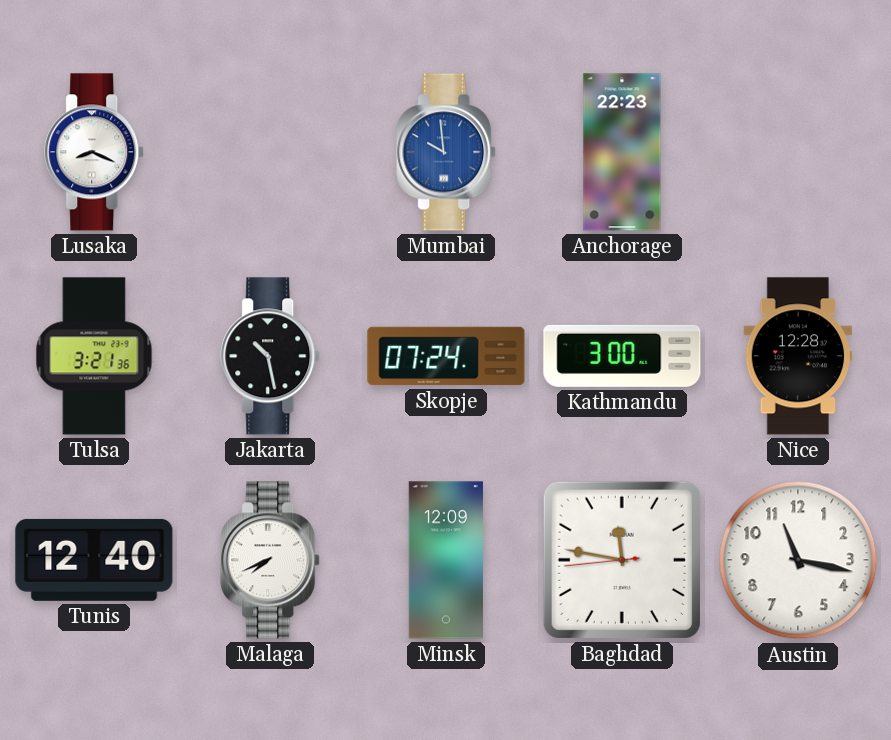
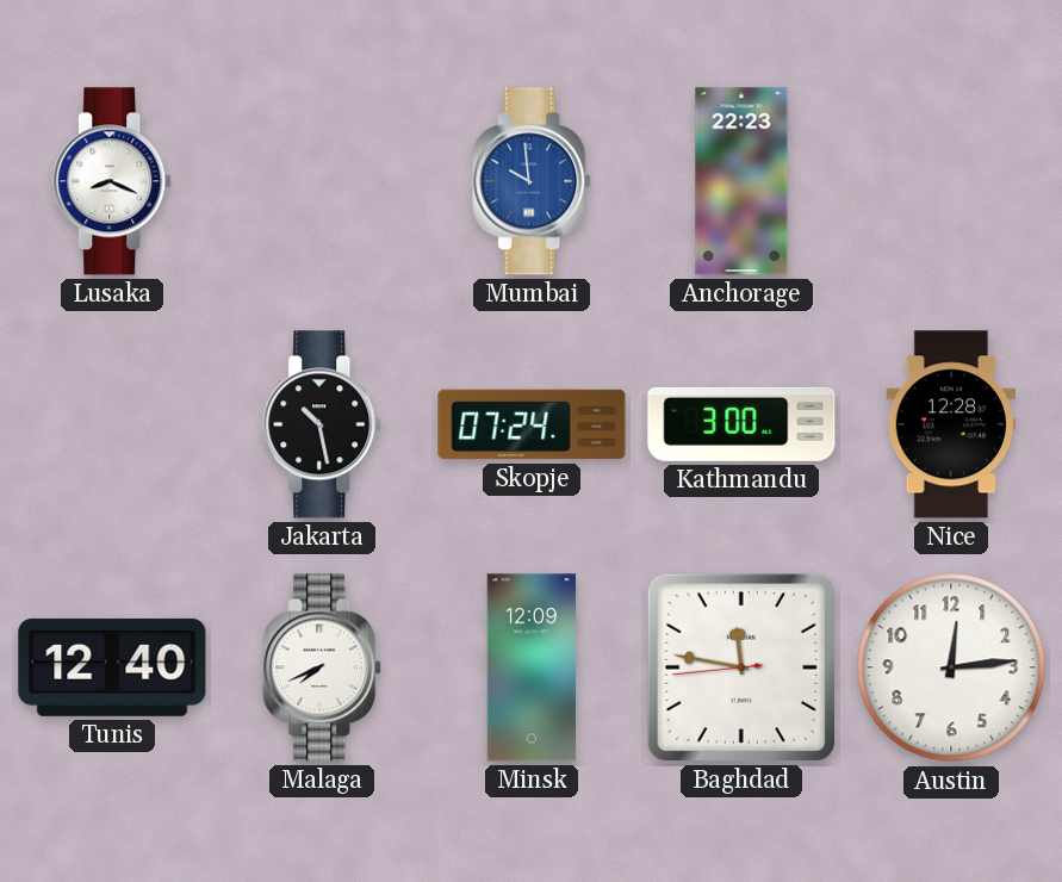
Tulsa: 3:21 -> none (94, 356)
Austin: 11:17 -> 12:14 (951, 667)
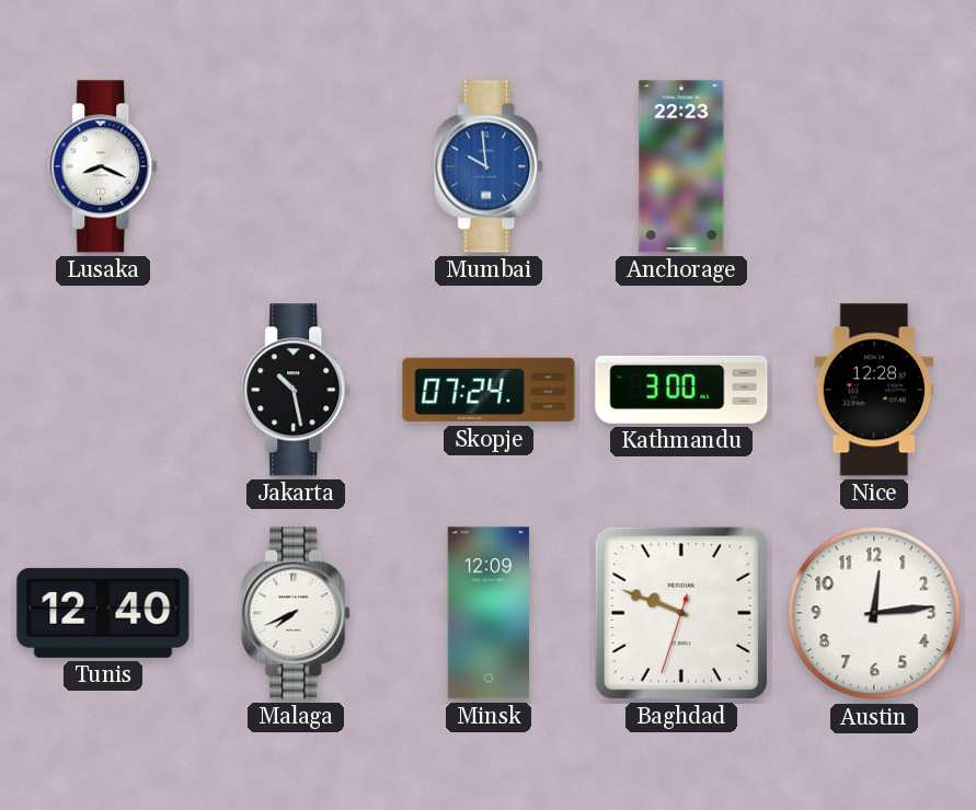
Baghdad: 11:46 -> 9:48 (681, 613)
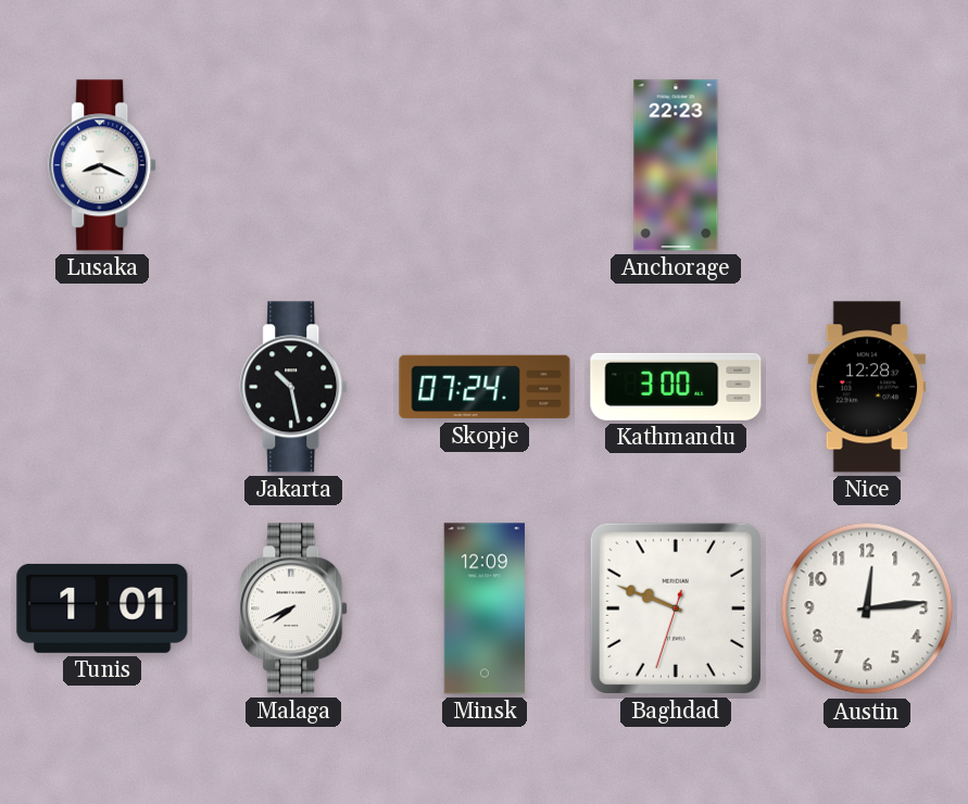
Mumbai: 9:59 -> none (490, 166)
Tunis: 12:40 -> 1:01 (102, 608)
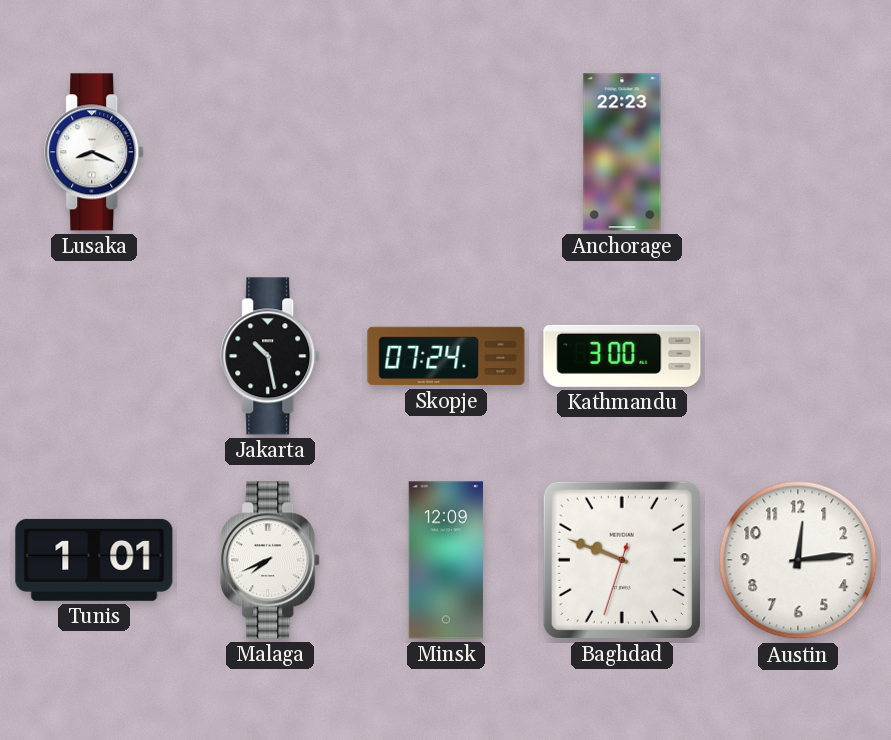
Nice: 12:28 -> none (867, 387)
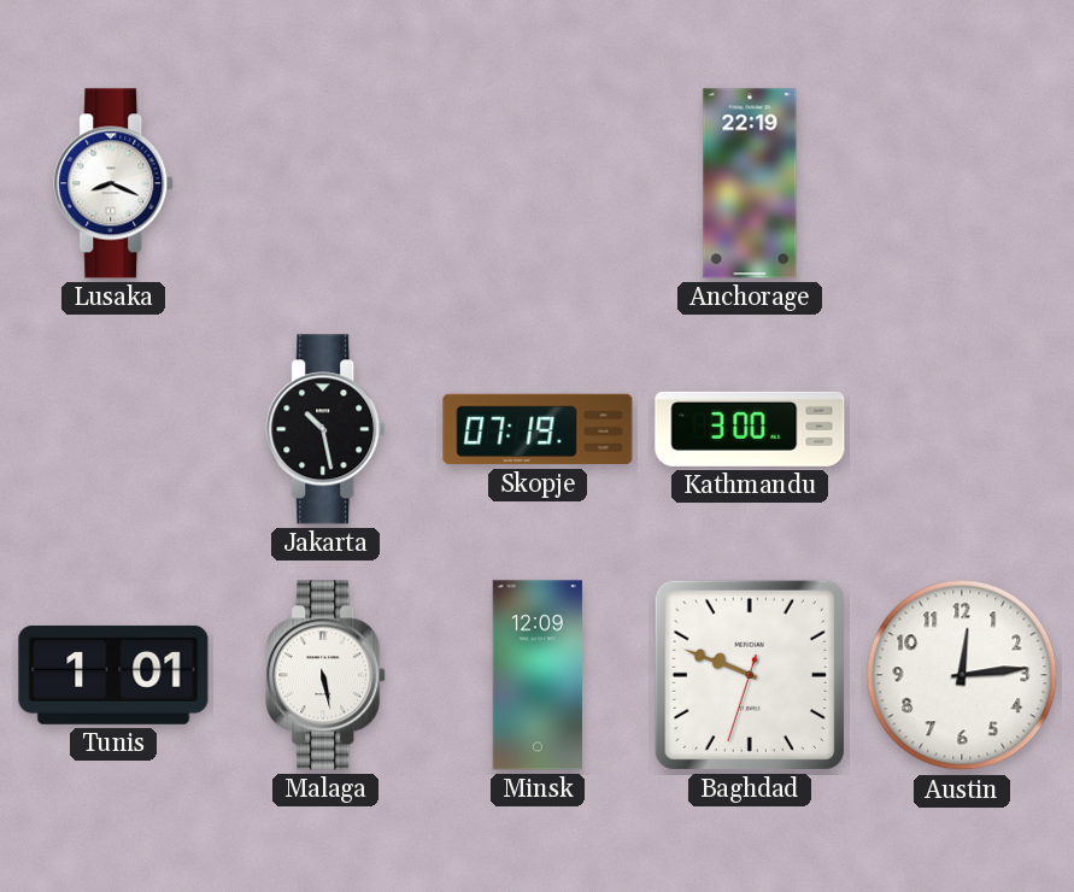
Anchorage: 22:23 -> 22:19 (750, 183)
Skopje: 07:24 -> 07:19 (538, 429)
Malaga: 7:41 -> 5:28 (327, 675)
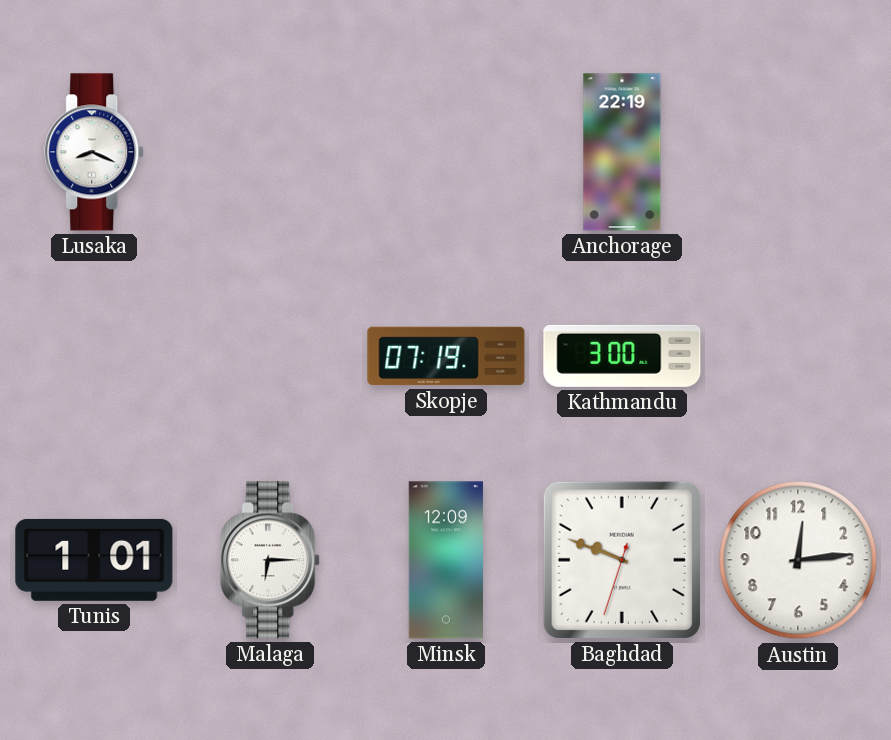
Jakarta: 10:28 -> none (327, 429)
Malaga: 5:28 -> 6:15 (271, 560)
